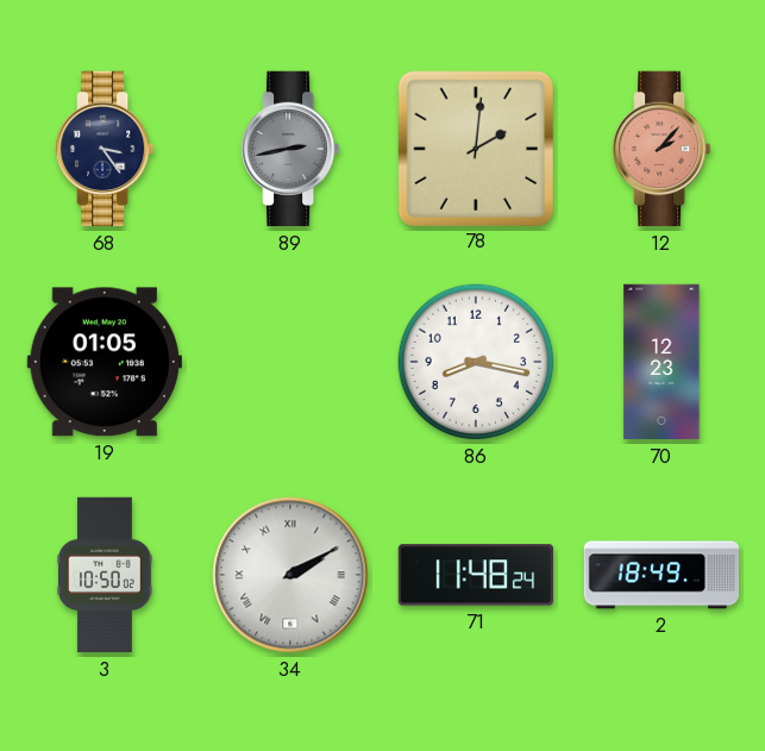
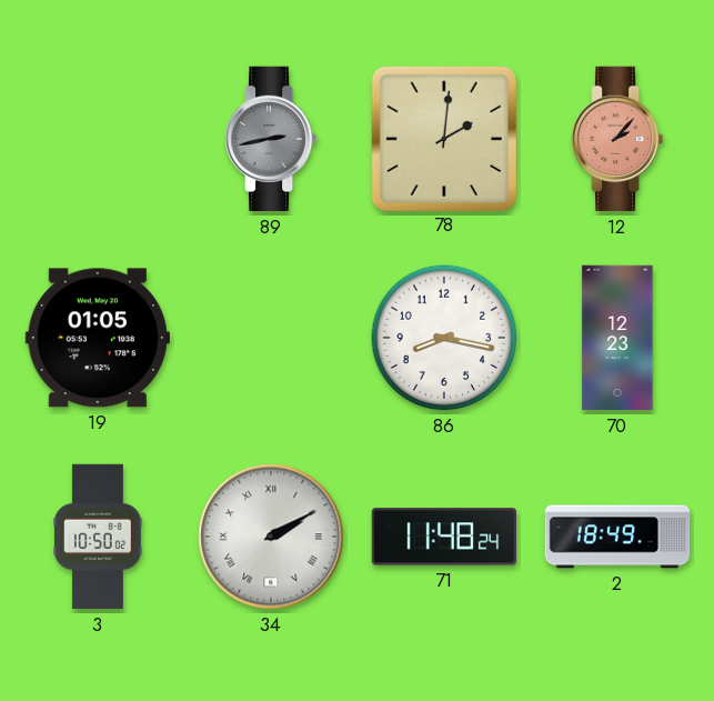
68: 3:24 -> none (106, 149)
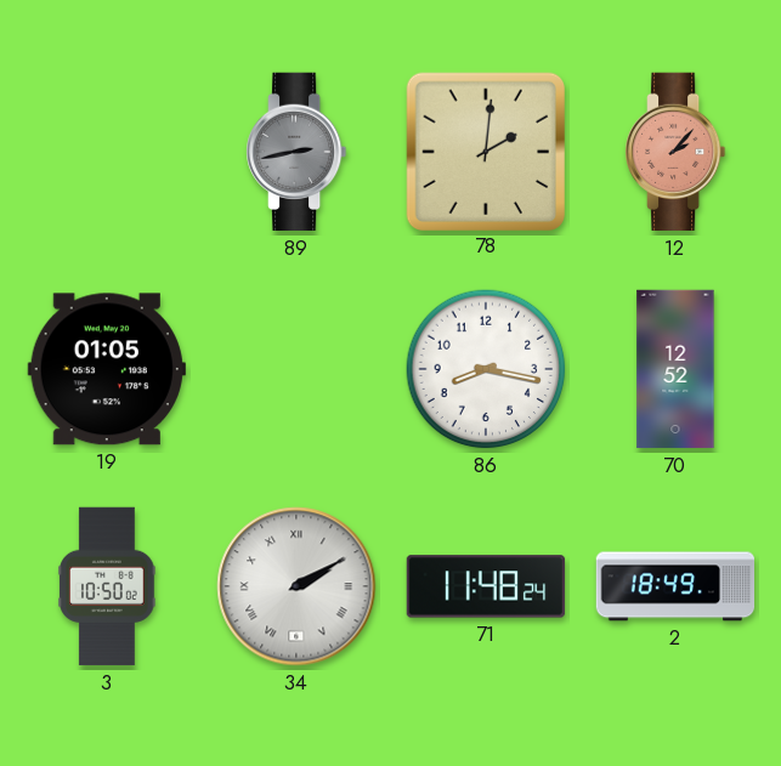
70: 12:23 -> 12:52 (675, 369)
